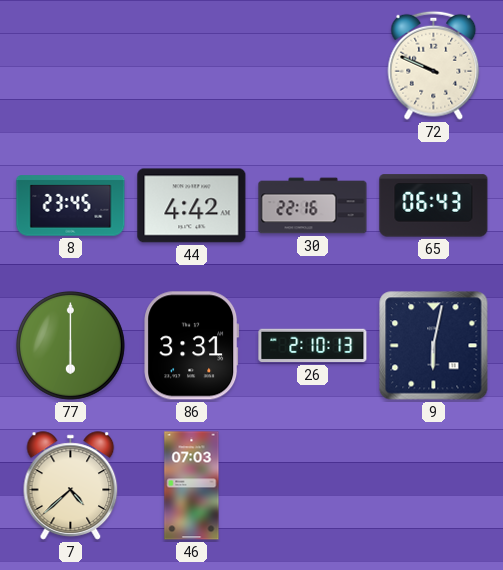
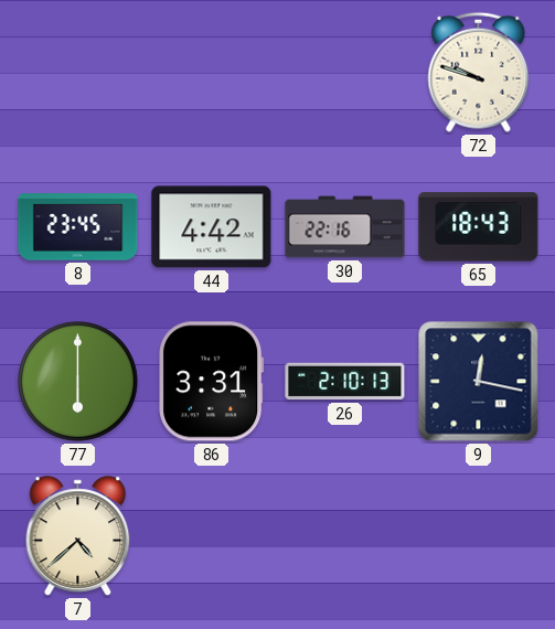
72: 9:49 -> 9:48 (479, 72)
65: 06:43 -> 18:43 (479, 227)
9: 6:02 -> 12:17 (479, 382)
46: 07:03 -> none (192, 486)
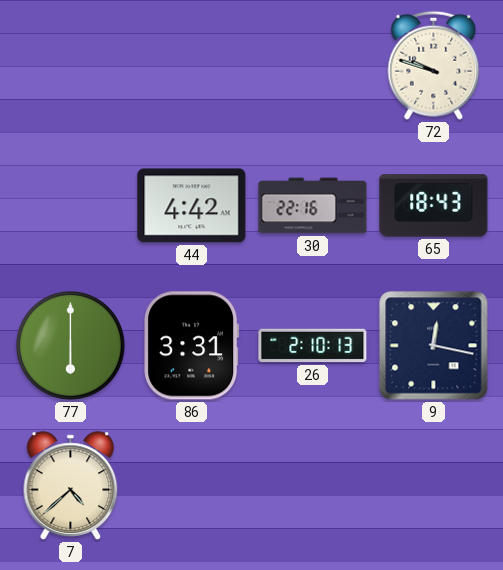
8: 23:45 -> none (78, 227)
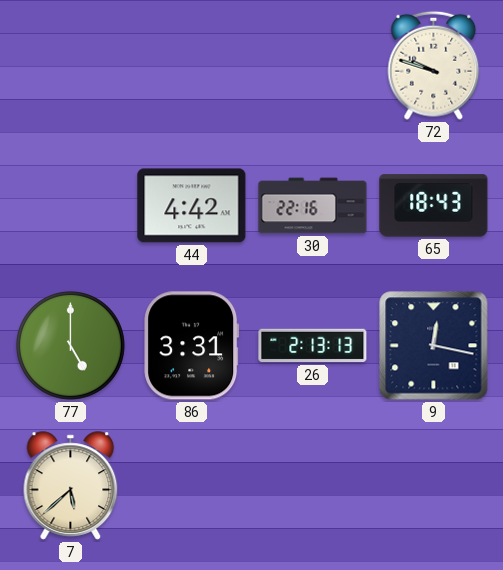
77: 6:00 -> 5:00 (70, 345)
26: 2:10 -> 2:13 (313, 346)
7: 4:38 -> 5:38 (71, 486)
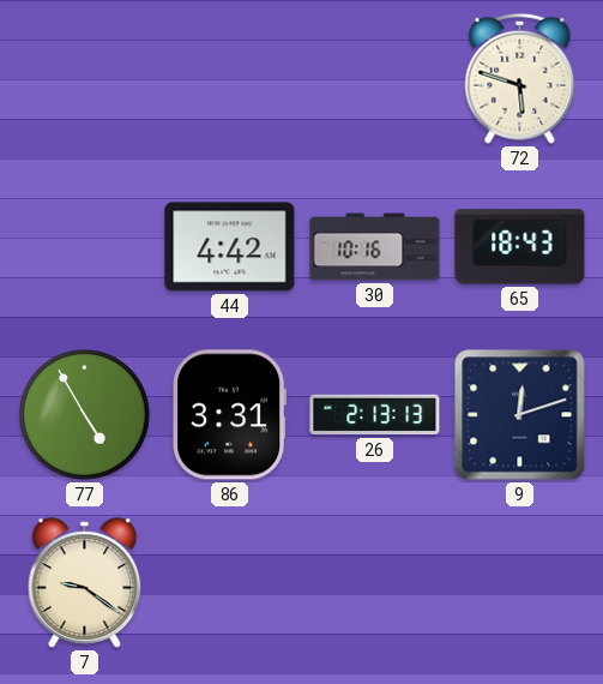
72: 9:48 -> 5:48 (520, 78)
30: 22:16 -> 10:16 (375, 247)
77: 5:00 -> 4:55 (84, 414)
9: 12:17 -> 12:12 (520, 415)
7: 5:38 -> 9:21 (85, 583)
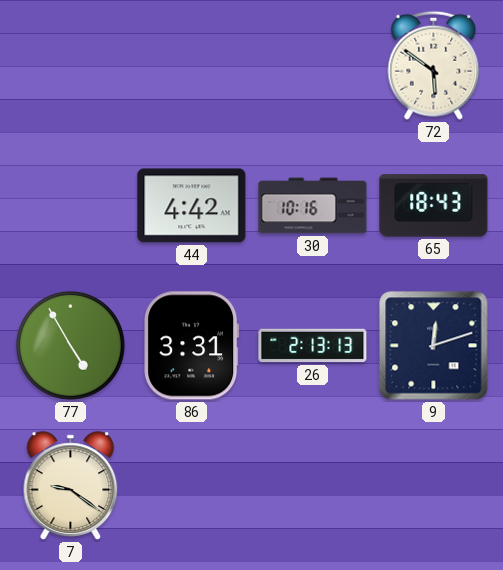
72: 5:48 -> 5:51 (434, 65)
